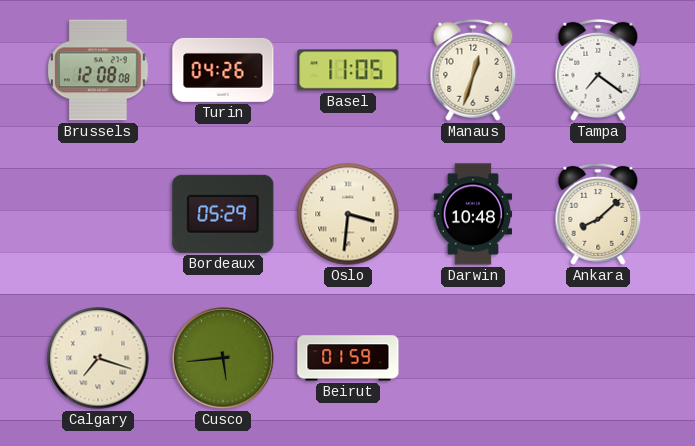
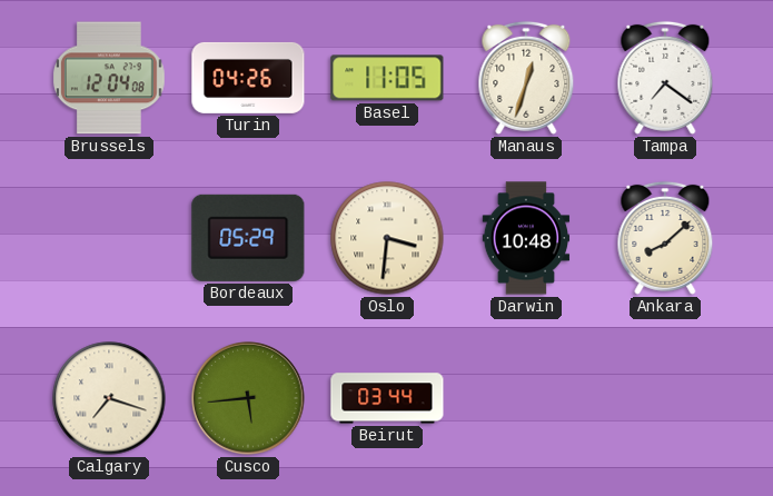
Brussels: 12:08 -> 12:04 (110, 78)
Beirut: 01:59 -> 03:44 (387, 398)
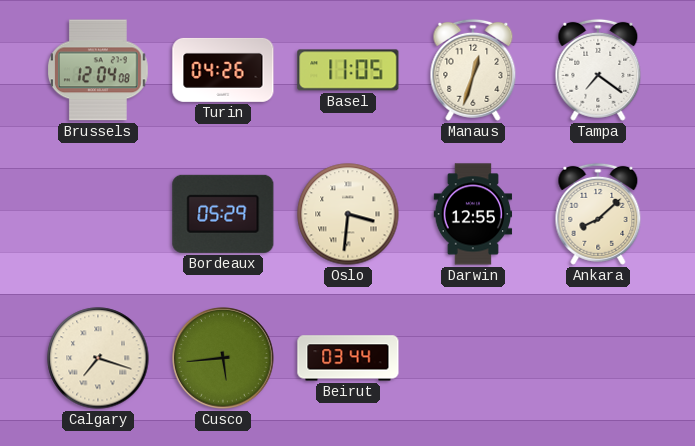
Darwin: 10:48 -> 12:55 (473, 214)
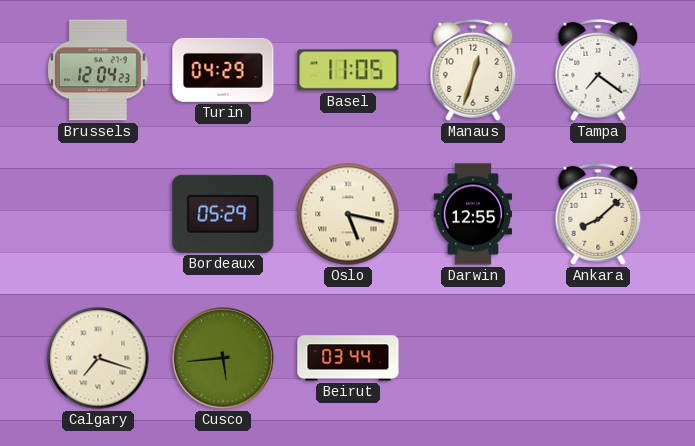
Brussels: 12:04:08 -> 12:04:23 (99, 70)
Turin: 04:26 -> 04:29 (223, 70)
Oslo: 3:31 -> 5:17 (348, 214)
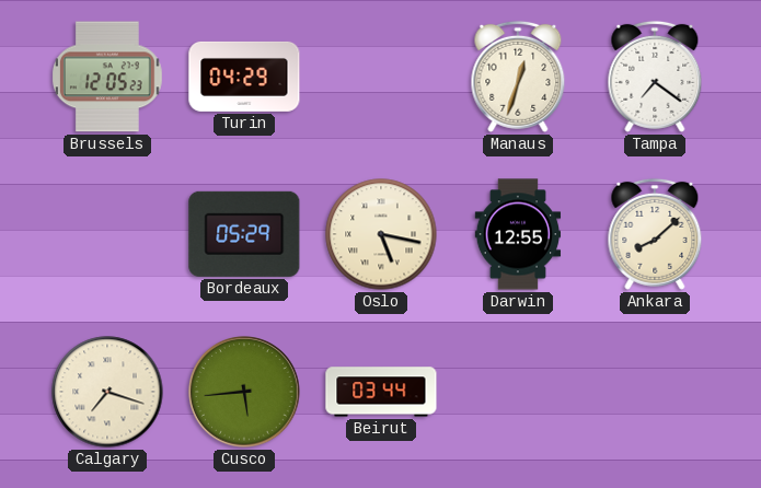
Brussels: 12:04 -> 12:05 (108, 77)
Basel: 11:05 -> none (348, 70)
